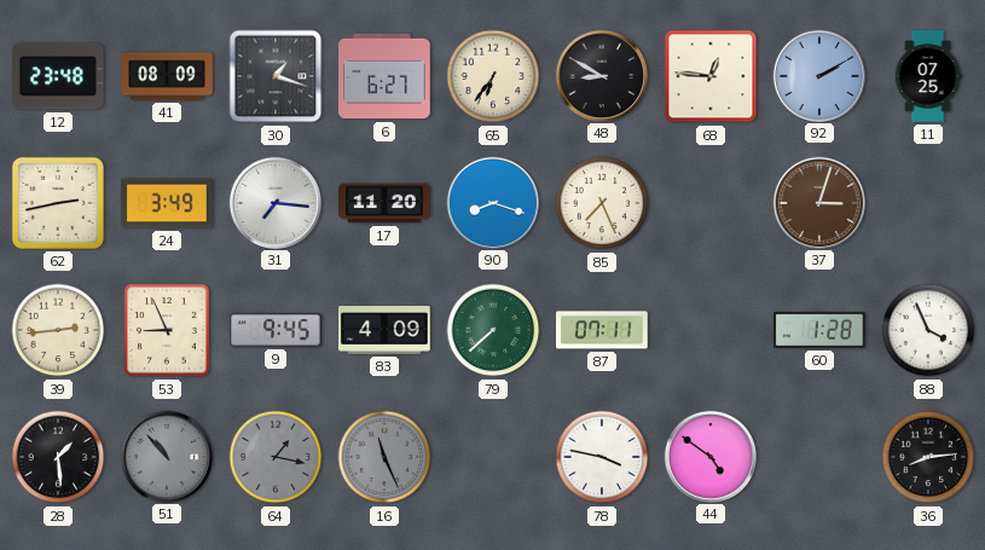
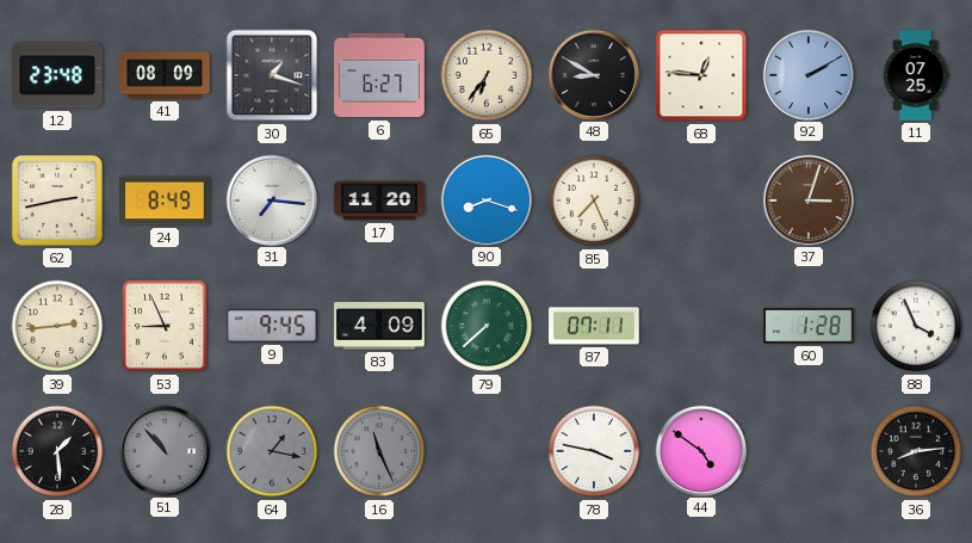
24: 3:49 -> 8:49 (165, 200)
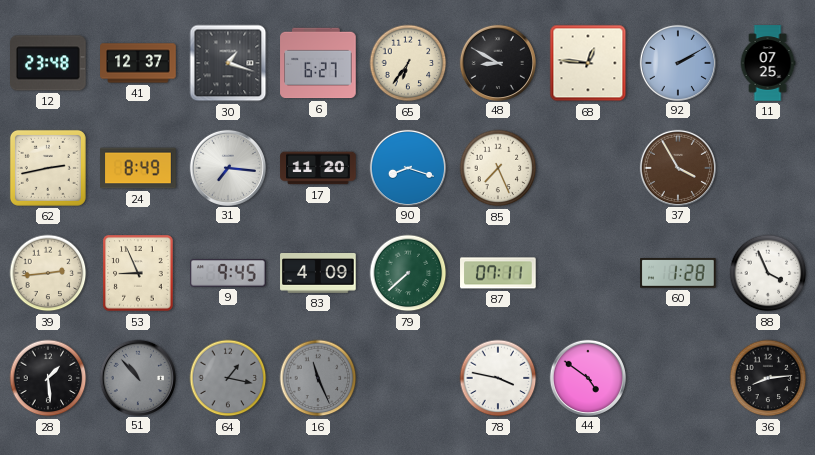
41: 08:09 -> 12:37 (138, 63)
37: 3:03 -> 3:55 (677, 167)
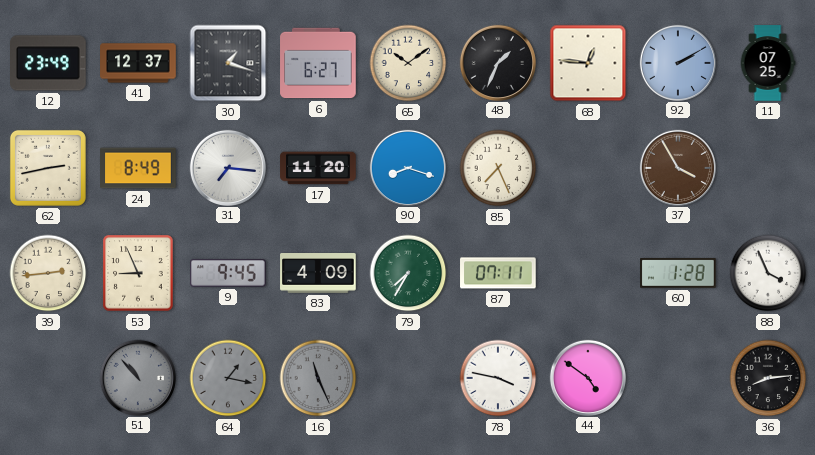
12: 23:48 -> 23:49 (49, 63)
65: 6:36 -> 10:09 (408, 63)
48: 8:50 -> 1:34 (497, 62)
79: 7:38 -> 7:35 (408, 273)
28: 1:29 -> none (48, 378)
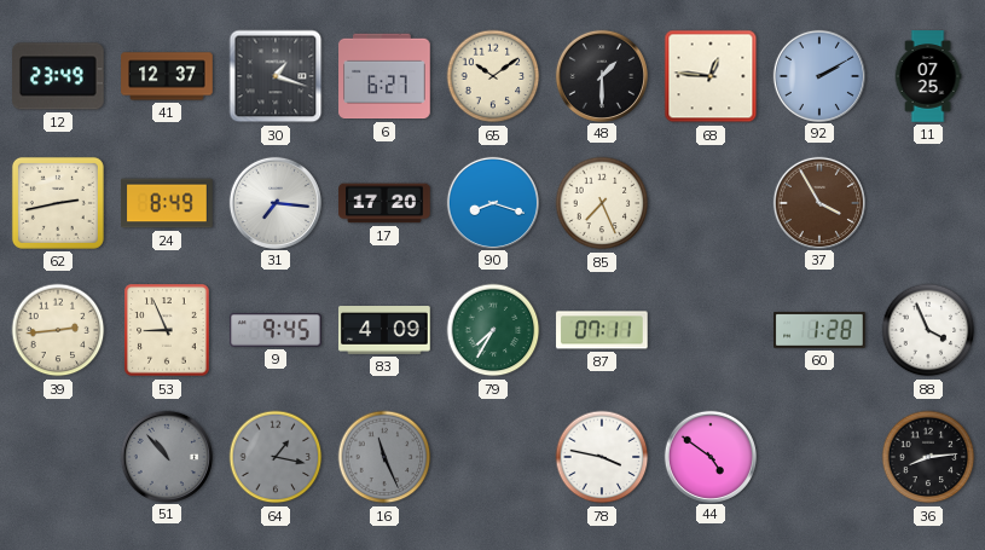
48: 1:34 -> 1:30 (601, 75)
17: 11:20 -> 17:20 (384, 203)
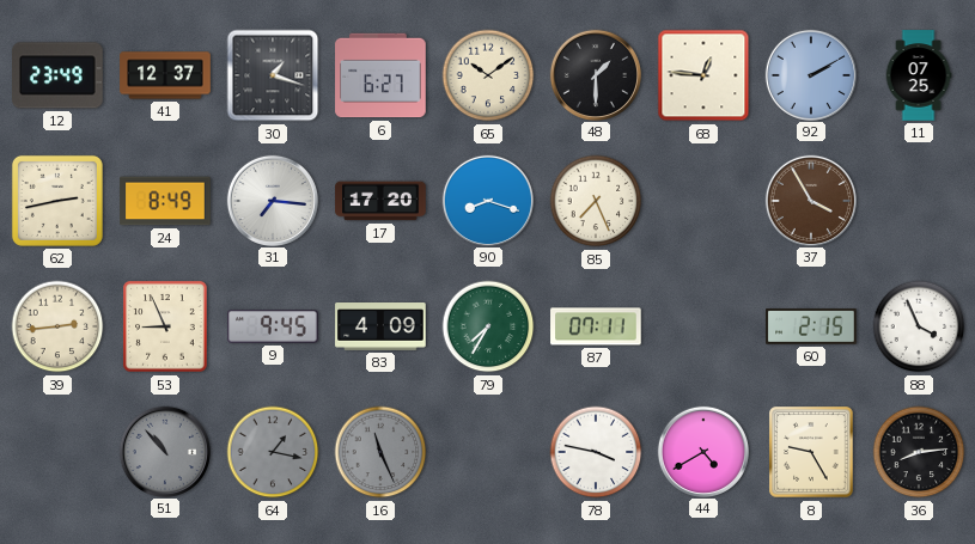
60: 1:28 -> 2:15 (811, 328)
44: 4:51 -> 4:40 (702, 451)
8: none -> 9:25 (811, 452)
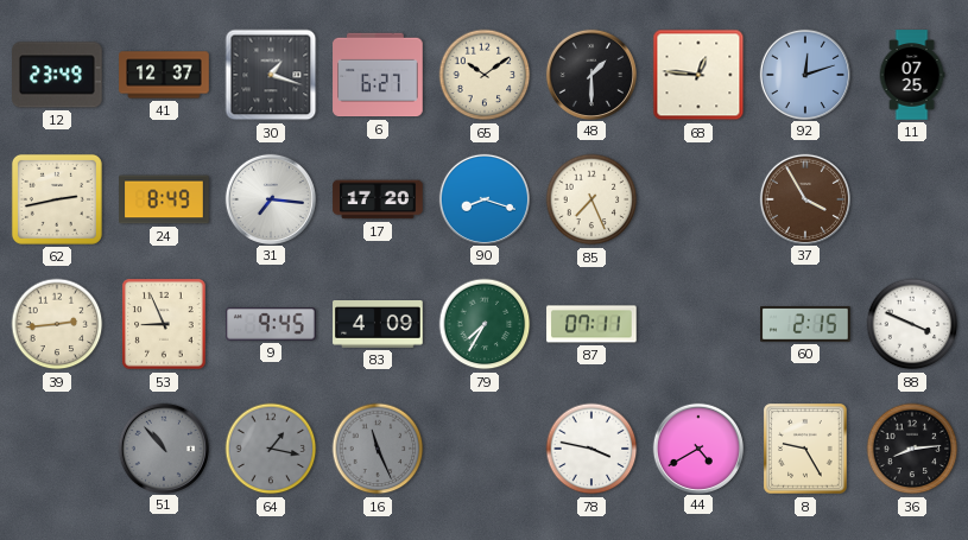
92: 2:10 -> 12:12 (804, 74)
88: 3:56 -> 3:49 (912, 324)
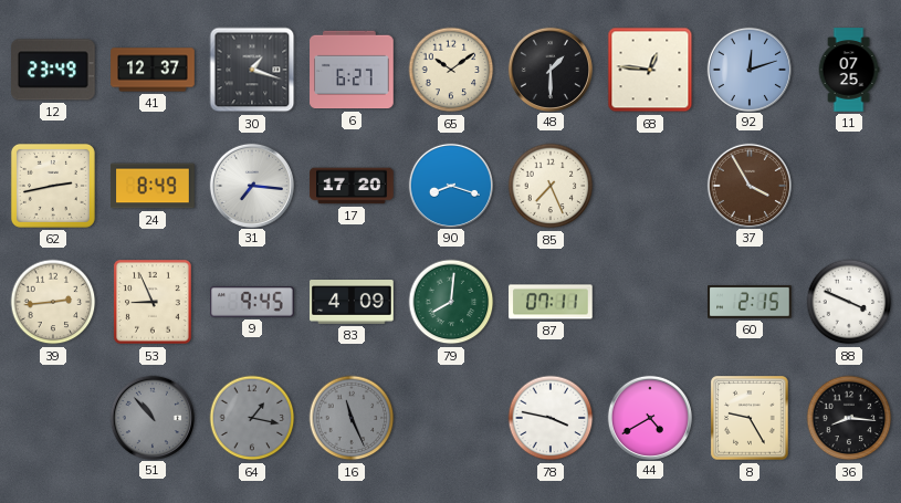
79: 7:35 -> 8:01 (451, 302)
36: 8:14 -> 8:16 (849, 418)
